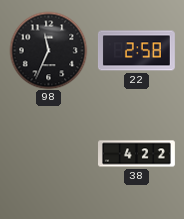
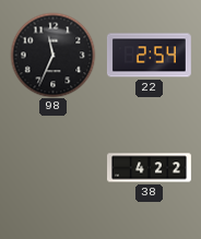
22: 2:58 -> 2:54 (149, 56)
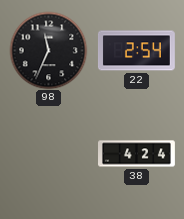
38: 4:22 -> 4:24 (137, 154)
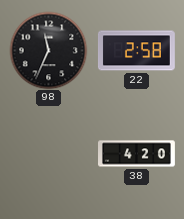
22: 2:54 -> 2:58 (136, 51)
38: 4:24 -> 4:20 (137, 154)
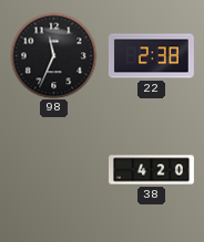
22: 2:58 -> 2:38 (151, 56)
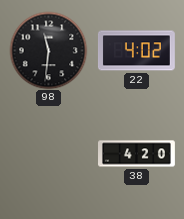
98: 11:34 -> 11:31 (48, 50)
22: 2:38 -> 4:02 (136, 51)
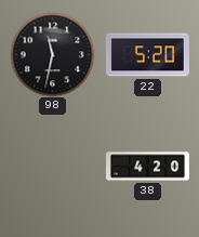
98: 11:31 -> 11:32 (52, 54)
22: 4:02 -> 5:20 (147, 55)
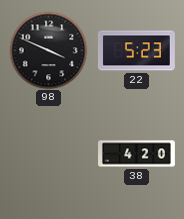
98: 11:32 -> 3:49 (48, 50)
22: 5:20 -> 5:23 (136, 51)
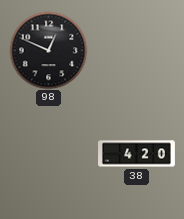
98: 3:49 -> 12:49 (48, 50)
22: 5:23 -> none (136, 51)
